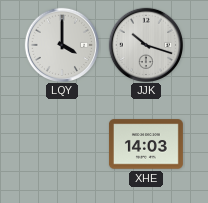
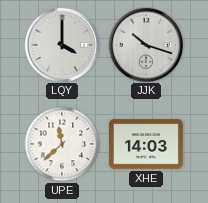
UPE: none -> 11:38 (62, 144)
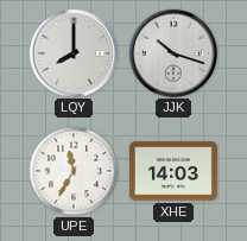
LQY: 4:00 -> 8:00 (72, 52)
UPE: 11:38 -> 11:35 (74, 171)
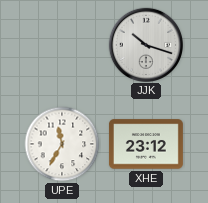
LQY: 8:00 -> none (72, 52)
XHE: 14:03 -> 23:12 (146, 144)
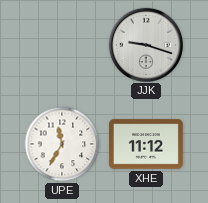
JJK: 10:18 -> 9:18 (145, 44)
XHE: 23:12 -> 11:12 (146, 144)
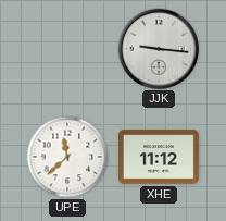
JJK: 9:18 -> 9:16 (158, 48)
UPE: 11:35 -> 11:38 (67, 157)
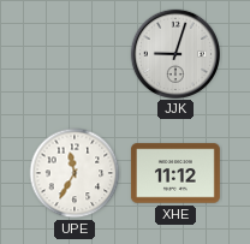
JJK: 9:16 -> 9:03 (174, 53)
UPE: 11:38 -> 11:35 (75, 173)
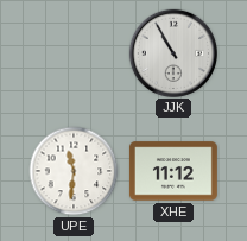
JJK: 9:03 -> 10:55 (172, 52)
UPE: 11:35 -> 11:31 (74, 171)
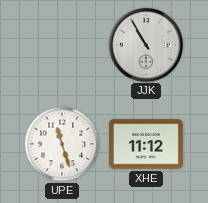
UPE: 11:31 -> 11:27 (62, 144)
